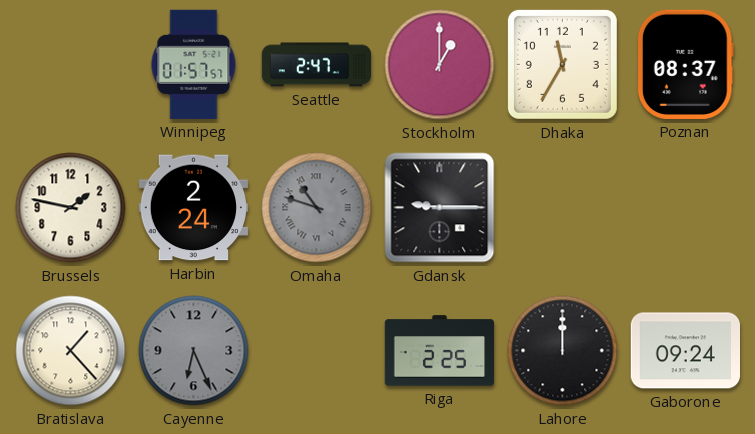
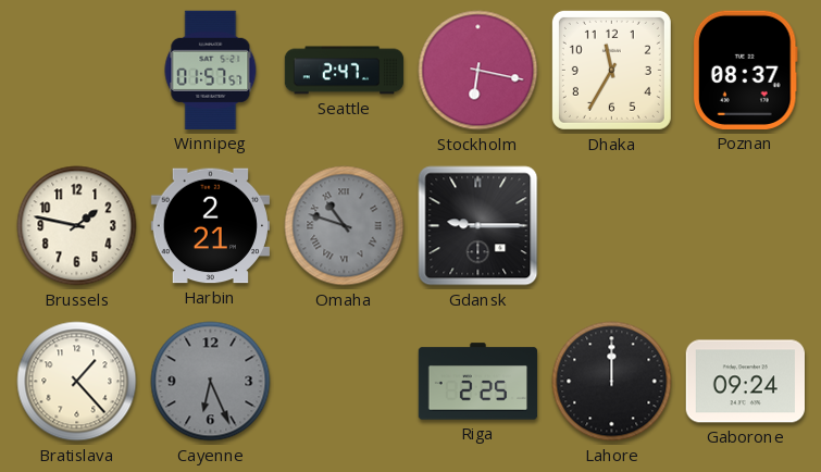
Stockholm: 1:00 -> 6:17 (478, 71)
Harbin: 2:24 -> 2:21 (210, 226)
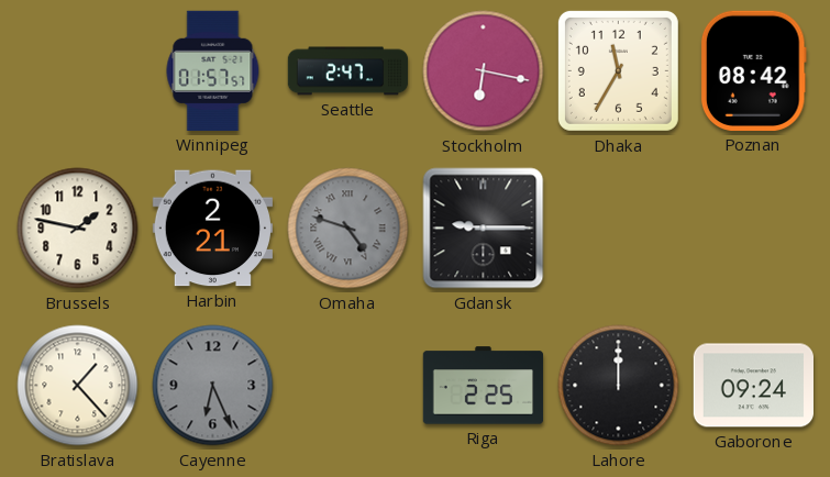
Poznan: 08:37 -> 08:42 (753, 70)
Omaha: 10:48 -> 4:48 (348, 229)
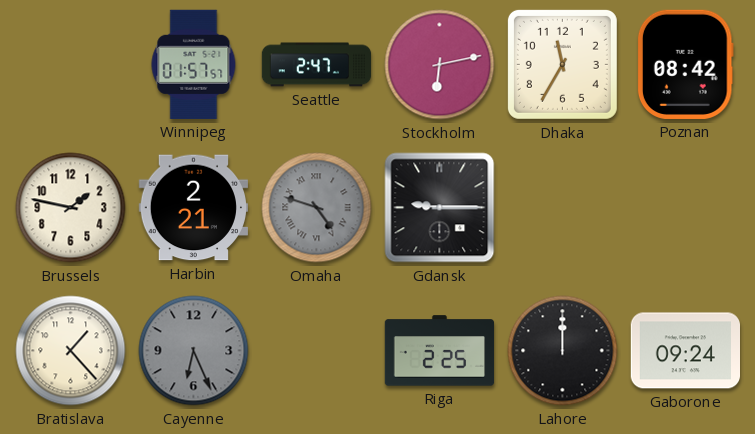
Stockholm: 6:17 -> 6:13 (440, 65)
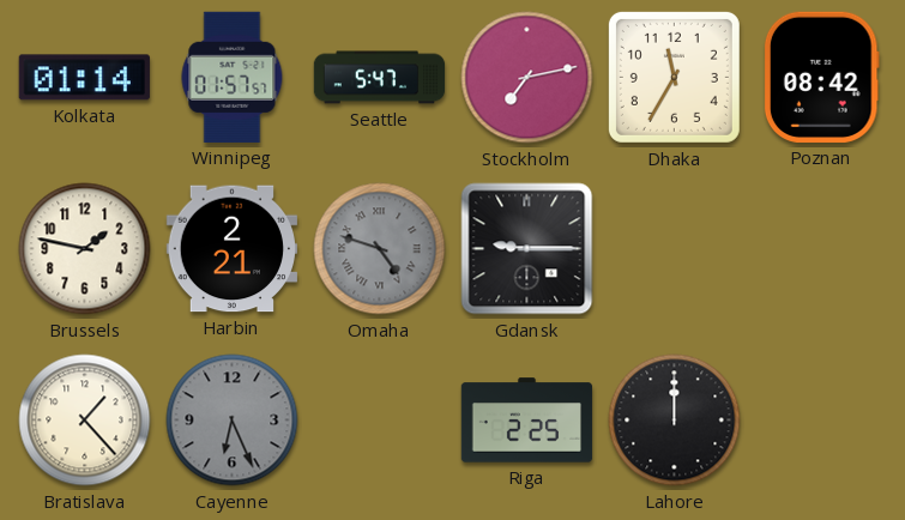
Kolkata: none -> 01:14 (84, 78)
Seattle: 2:47 -> 5:47 (380, 78)
Stockholm: 6:13 -> 7:13 (527, 78)
Gaborone: 09:24 -> none (685, 351)
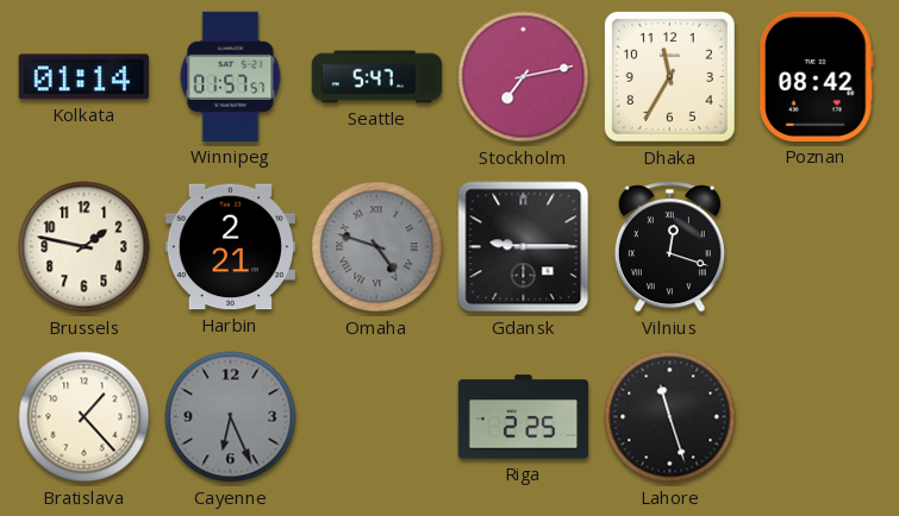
Vilnius: none -> 12:18 (669, 247)
Lahore: 12:00 -> 11:27 (670, 417)
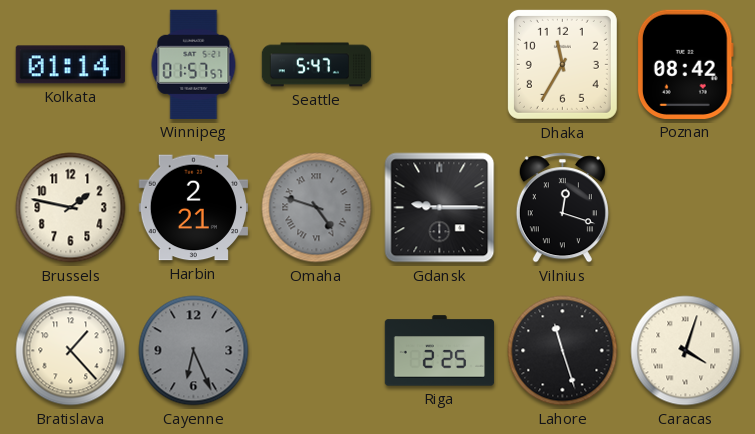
Stockholm: 7:13 -> none (524, 77)
Caracas: none -> 4:03 (686, 351)
